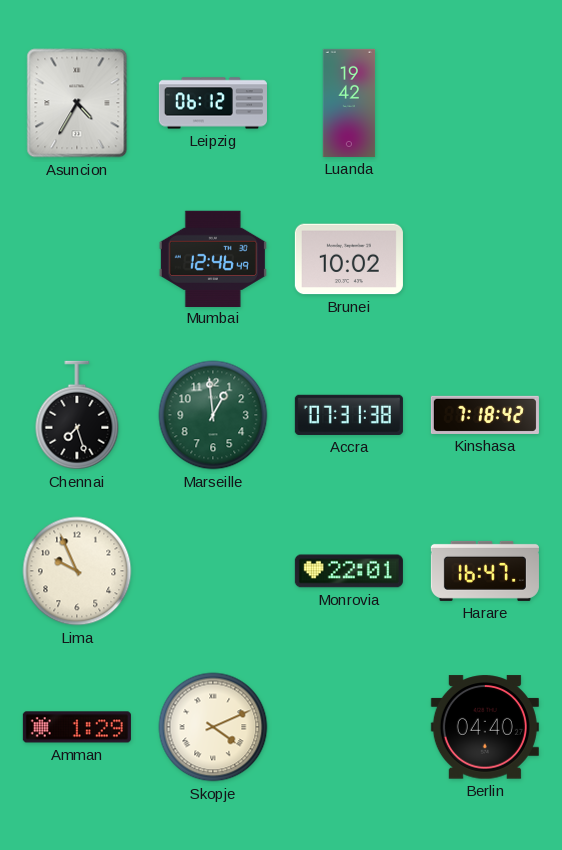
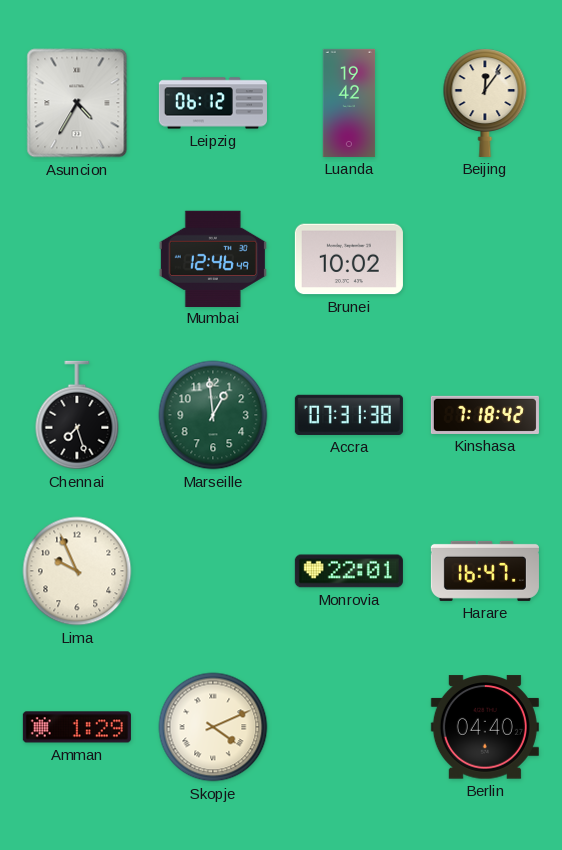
Beijing: none -> 12:06 (485, 103)
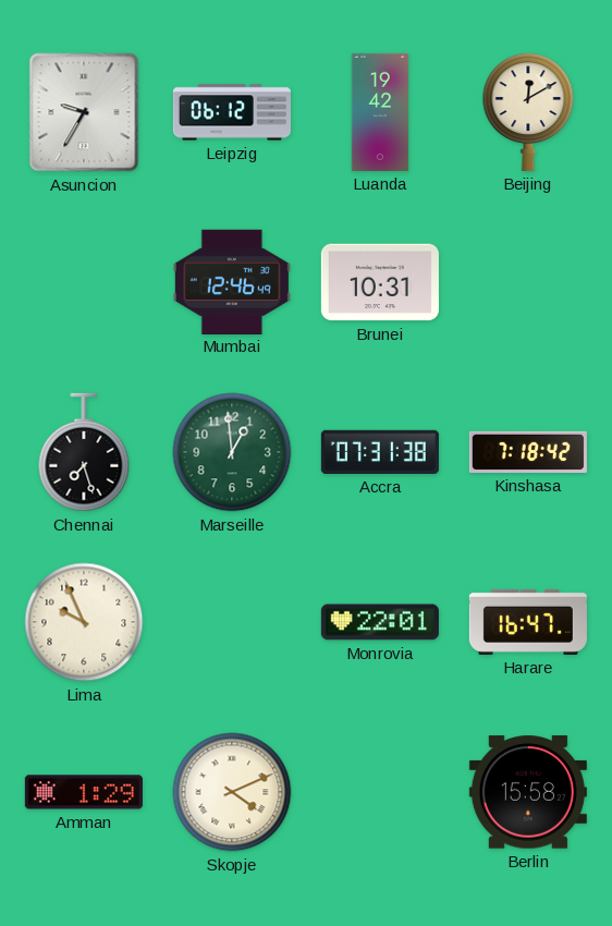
Asuncion: 4:35 -> 9:35 (84, 112)
Beijing: 12:06 -> 12:10 (528, 112)
Brunei: 10:02 -> 10:31 (380, 282)
Berlin: 04:40 -> 15:58 (528, 792)
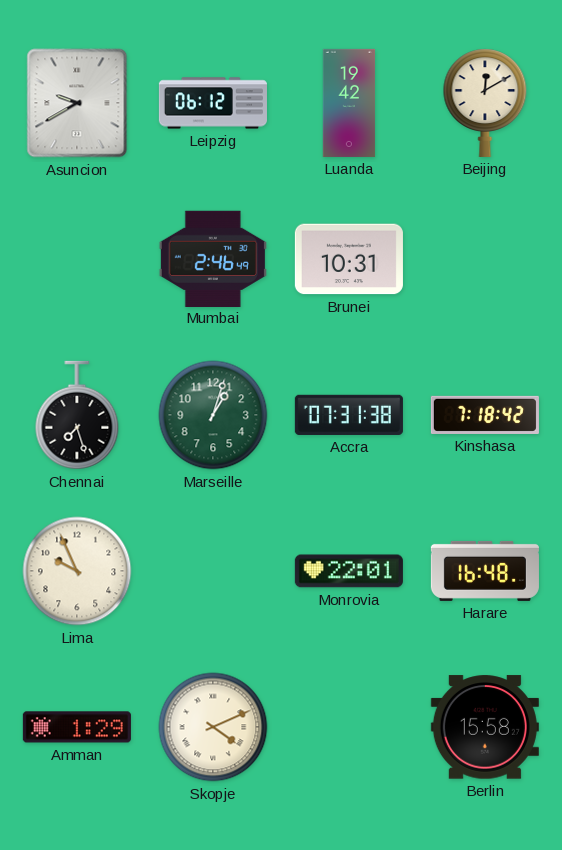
Asuncion: 9:35 -> 9:40 (77, 103)
Mumbai: 12:46 -> 2:46 (213, 258)
Marseille: 12:59 -> 1:03 (213, 415)
Harare: 16:47 -> 16:48 (485, 571)
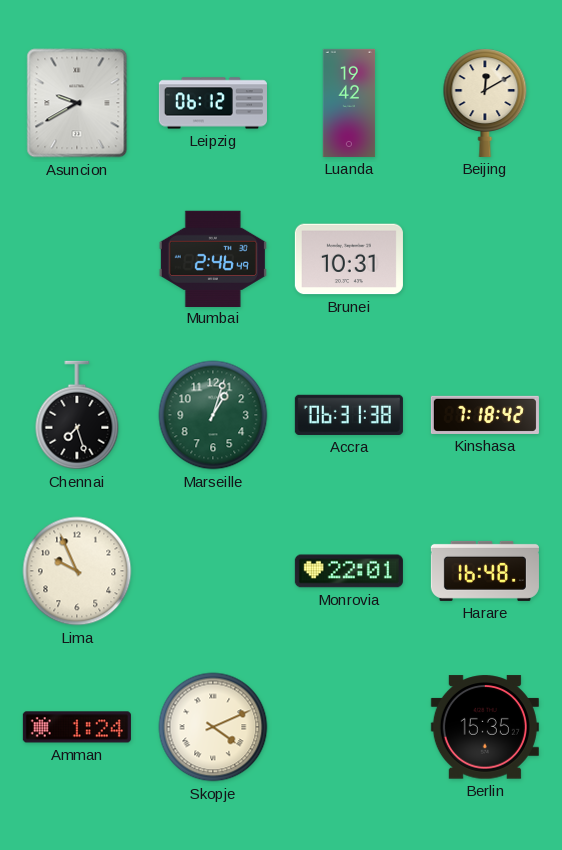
Accra: 07:31 -> 06:31 (349, 415)
Amman: 1:29 -> 1:24 (77, 727)
Berlin: 15:58 -> 15:35 (485, 727)
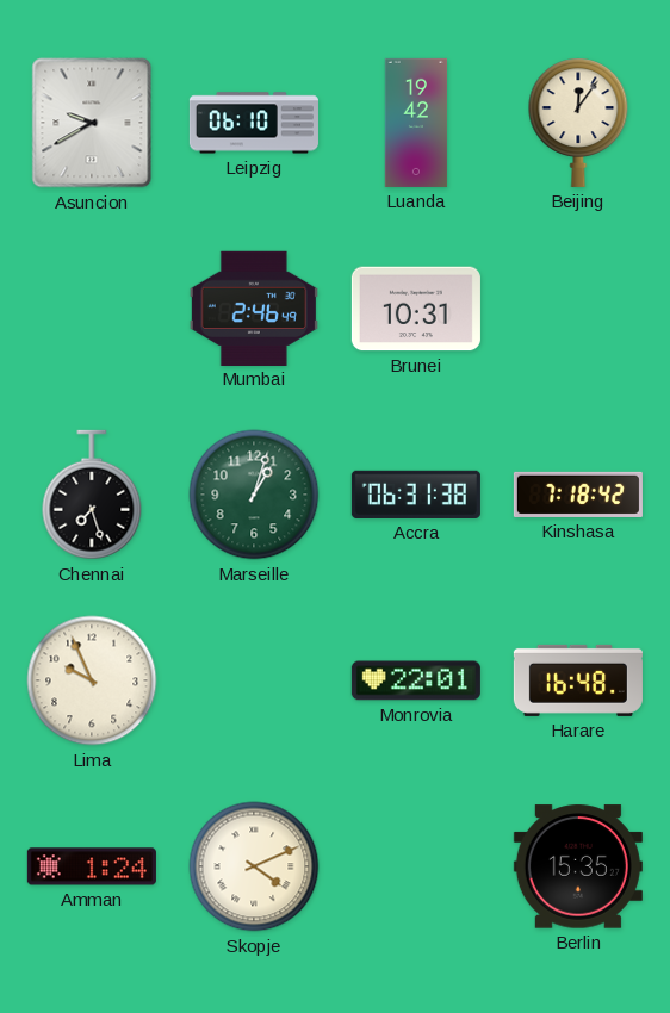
Leipzig: 06:12 -> 06:10 (254, 123)
Beijing: 12:10 -> 12:06 (578, 123)
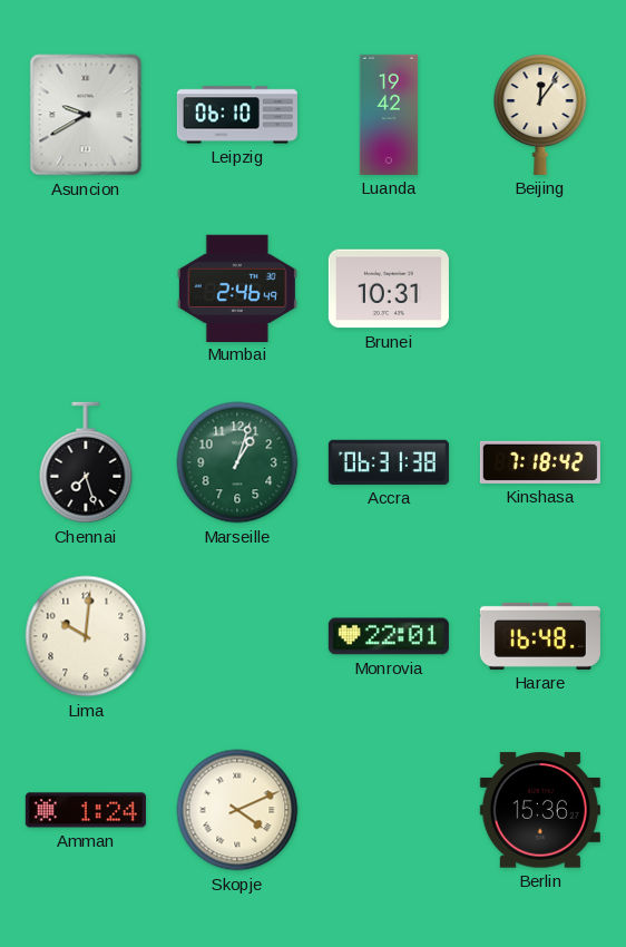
Lima: 9:56 -> 10:01 (86, 636)
Berlin: 15:35 -> 15:36 (540, 810)
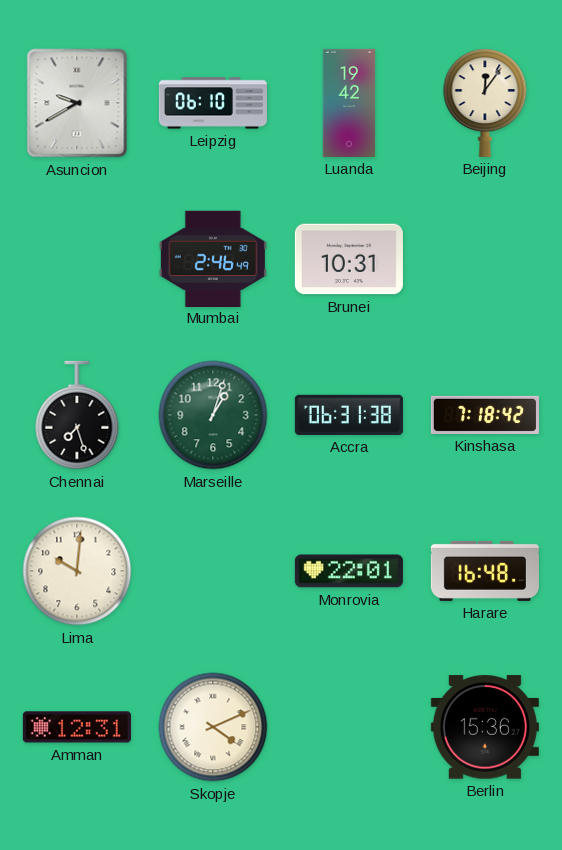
Amman: 1:24 -> 12:31 (77, 727)
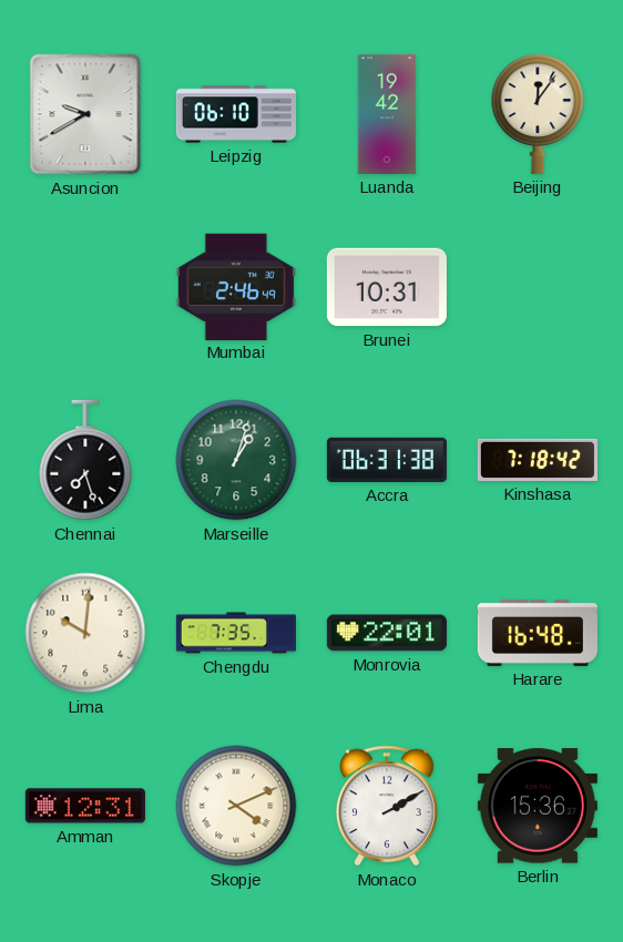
Chengdu: none -> 7:35 (236, 633)
Monaco: none -> 2:10 (387, 806)
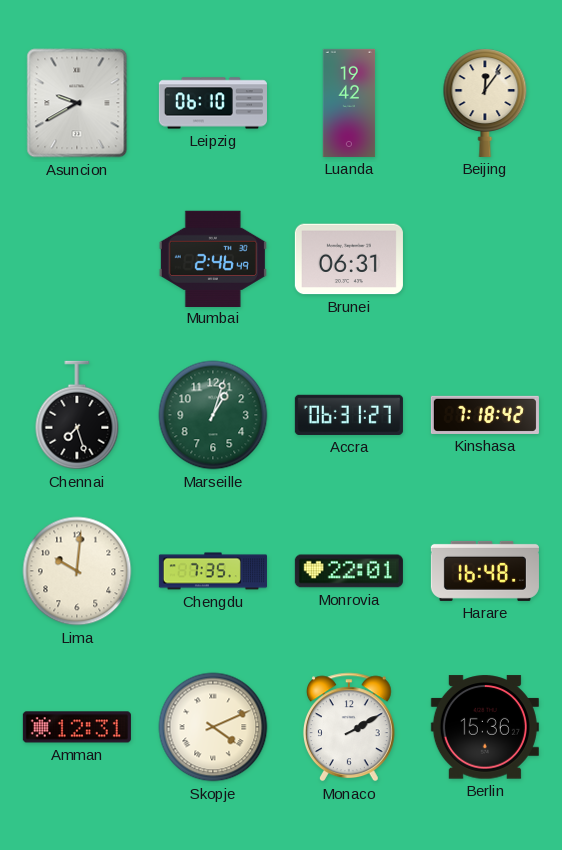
Brunei: 10:31 -> 06:31 (349, 259)
Accra: 06:31:38 -> 06:31:27 (349, 415)
